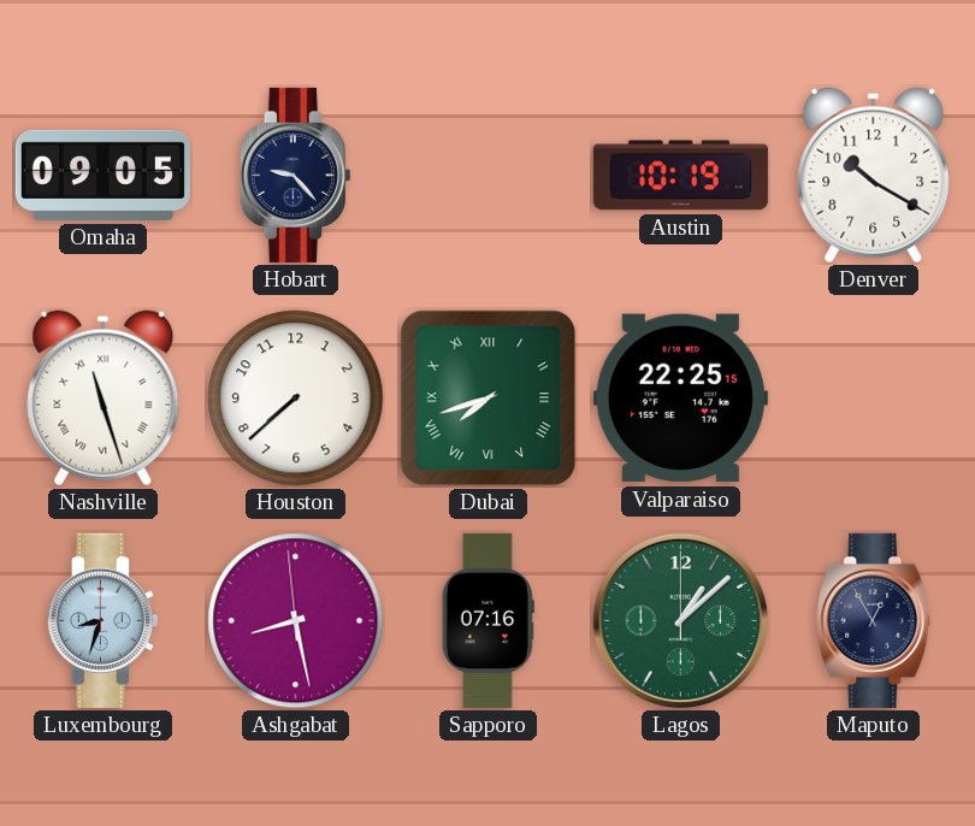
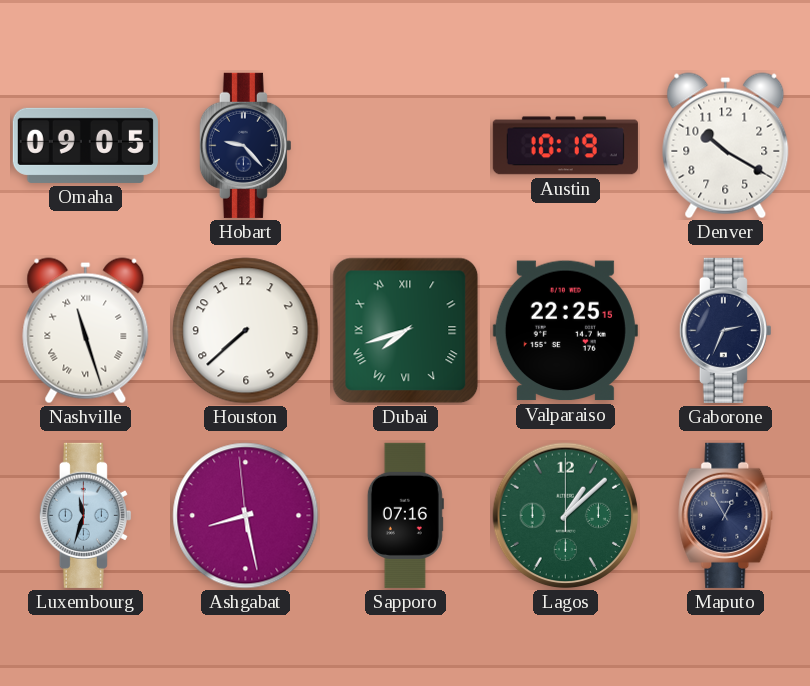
Gaborone: none -> 2:34 (725, 330)
Luxembourg: 8:33 -> 11:33 (85, 515)
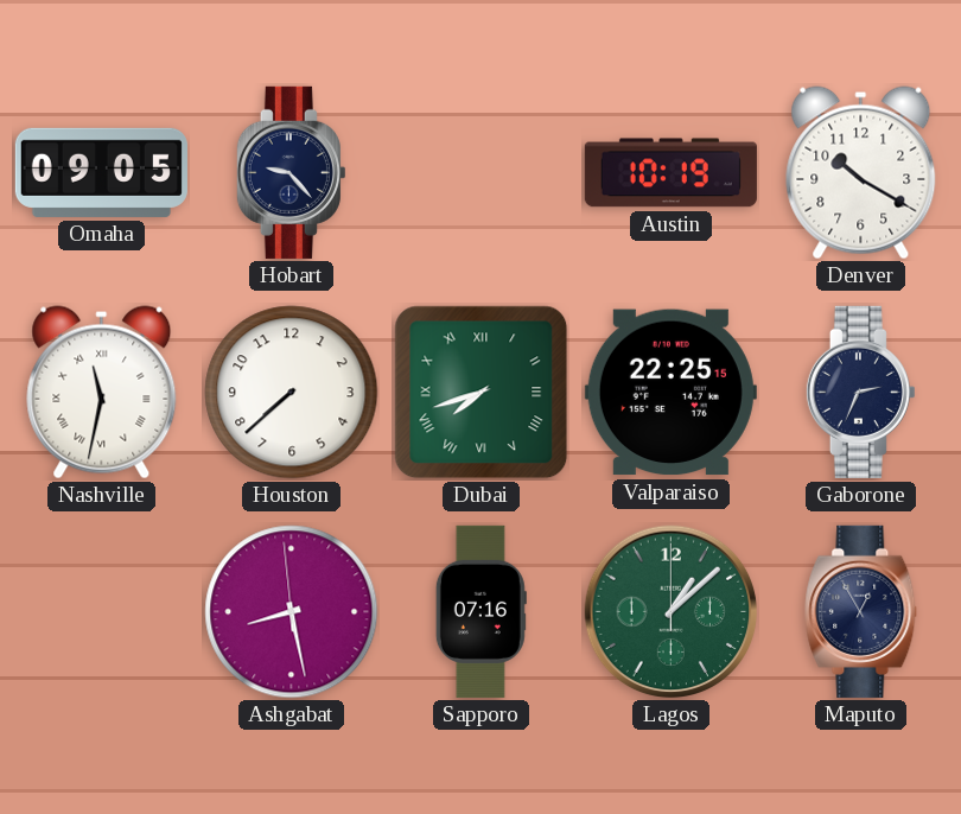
Nashville: 11:27 -> 11:32 (102, 393)
Luxembourg: 11:33 -> none (85, 515)
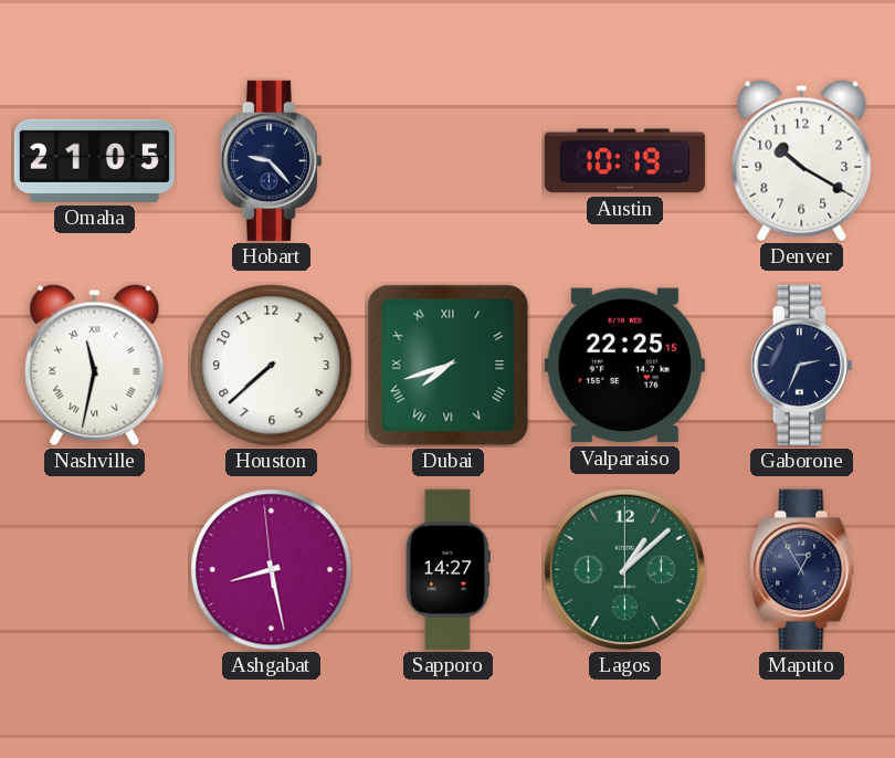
Omaha: 09:05 -> 21:05 (94, 160)
Sapporo: 07:16 -> 14:27 (447, 569)
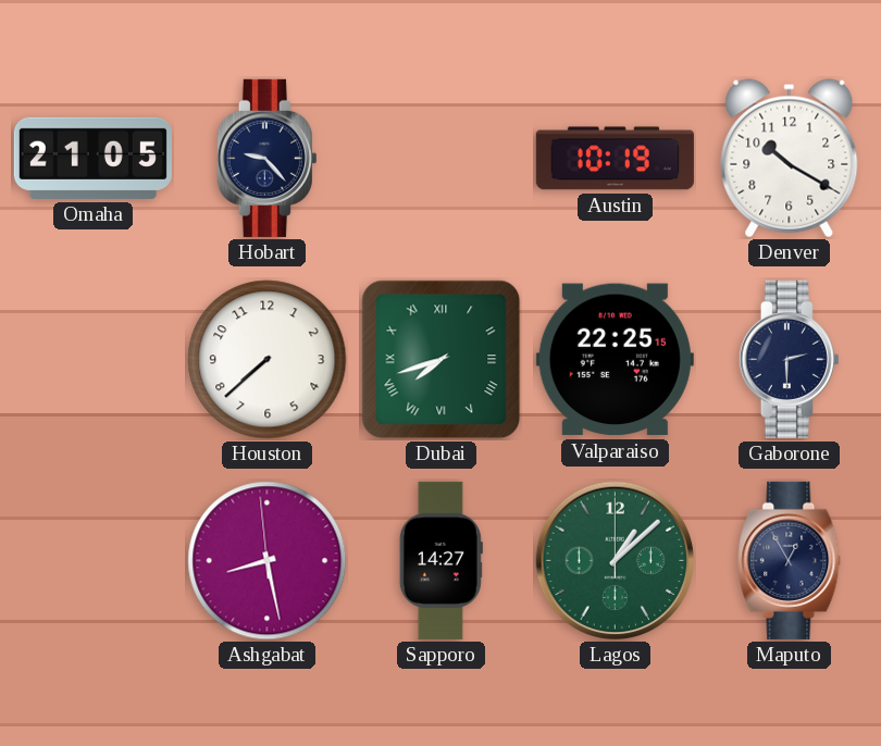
Nashville: 11:32 -> none (95, 366)
Gaborone: 2:34 -> 2:30 (789, 359)
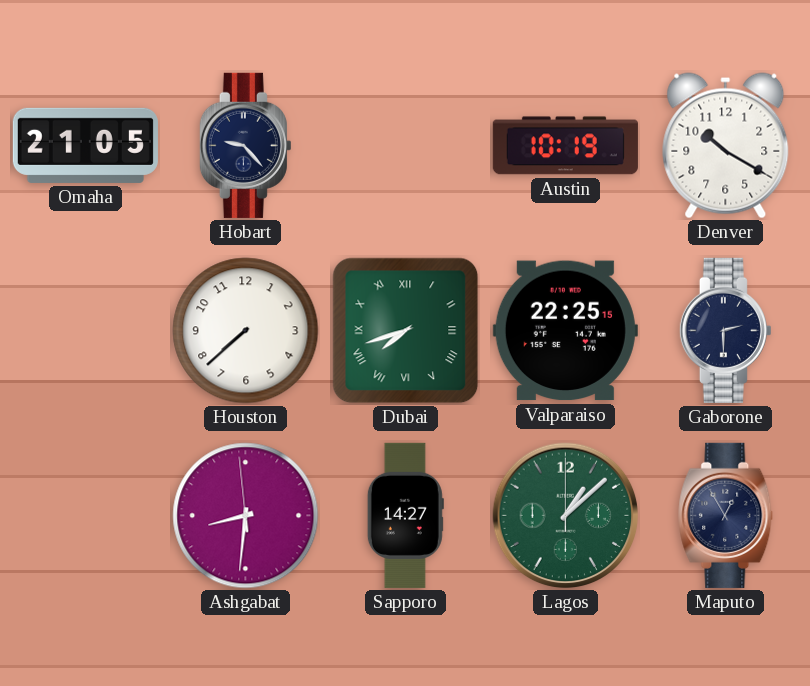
Ashgabat: 8:27 -> 8:30 (246, 516)
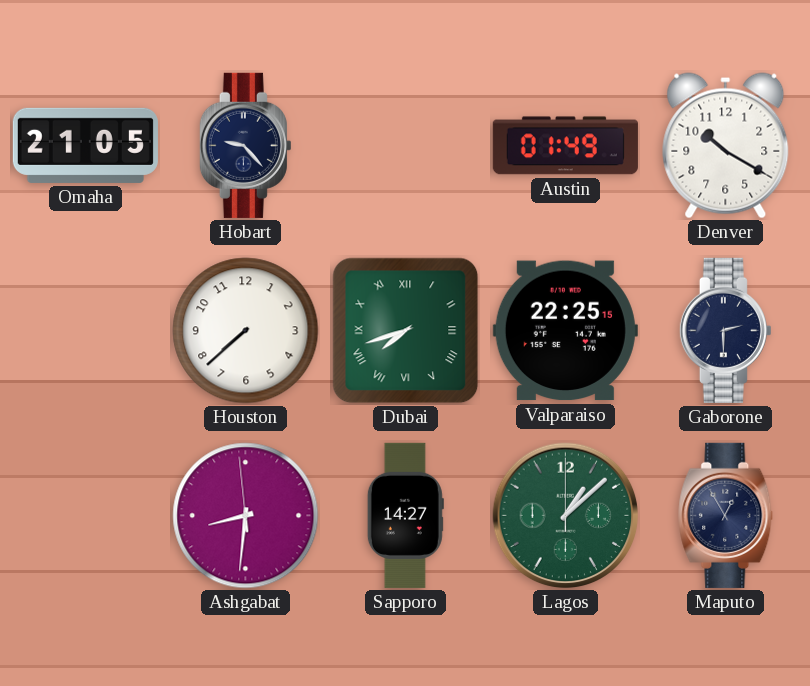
Austin: 10:19 -> 01:49 (565, 146)
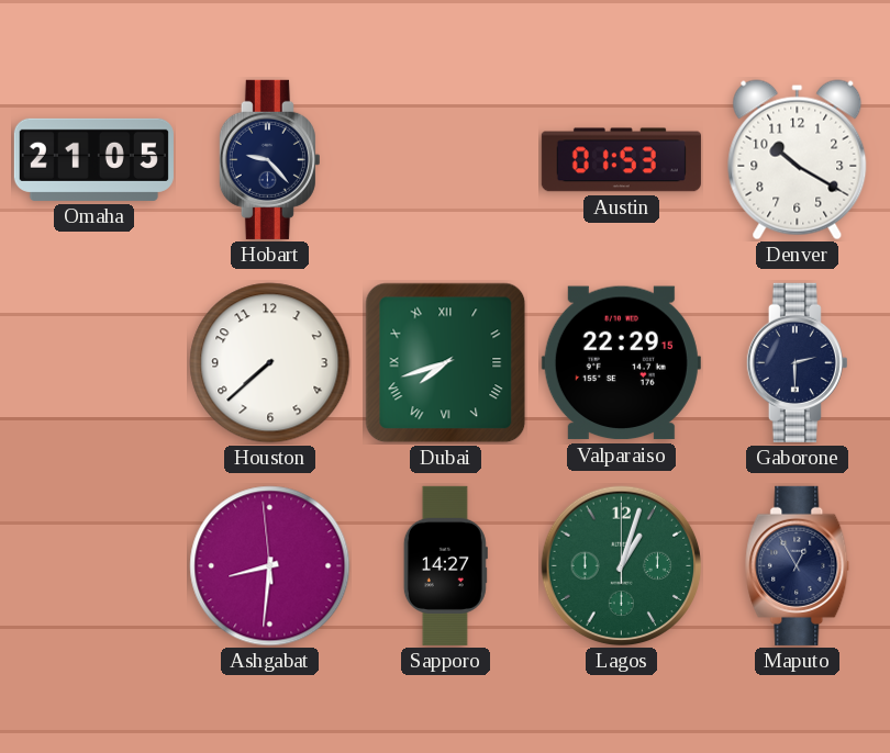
Austin: 01:49 -> 01:53 (621, 160)
Valparaiso: 22:25 -> 22:29 (621, 363)
Lagos: 1:08 -> 1:03 (622, 566)
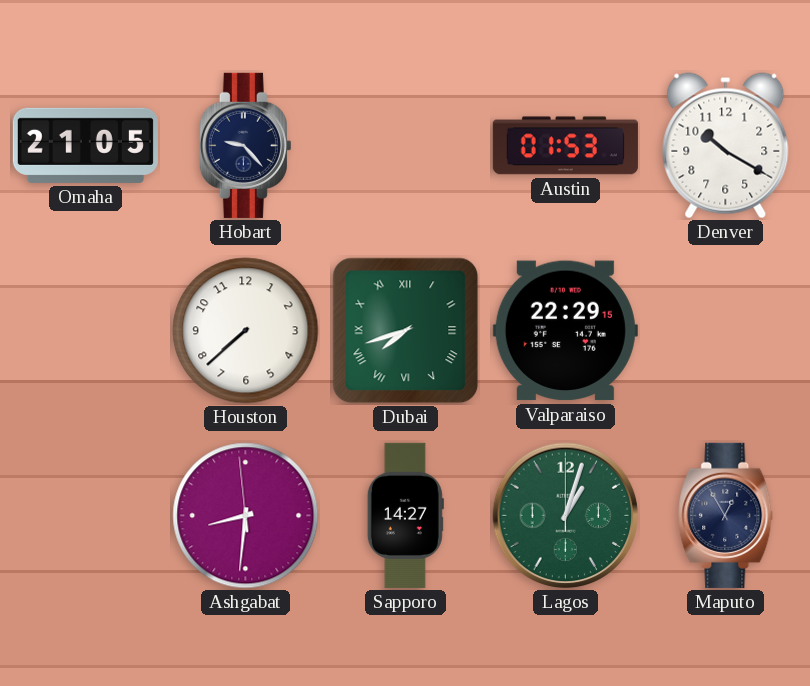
Gaborone: 2:30 -> none (797, 362)
